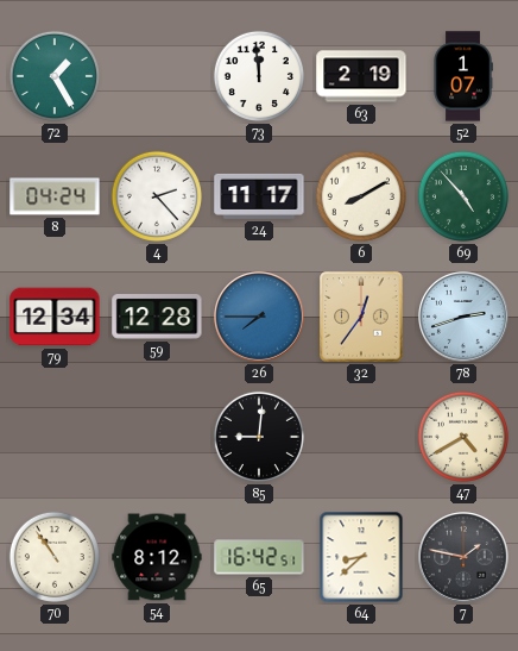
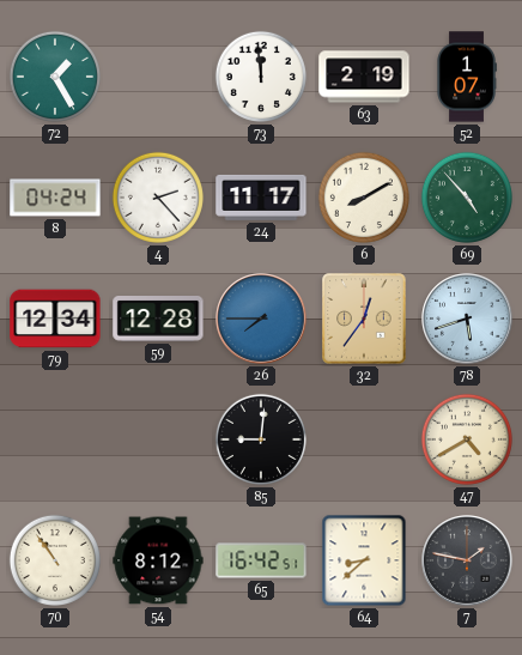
78: 2:42 -> 5:42 (467, 319)
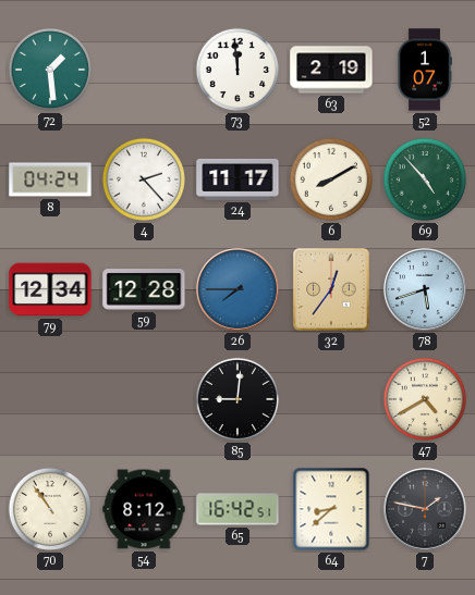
72: 1:25 -> 1:29 (50, 70)
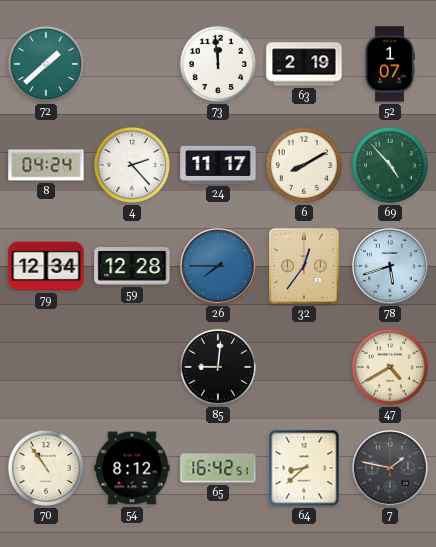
72: 1:29 -> 1:38 (46, 64)
